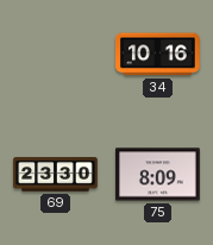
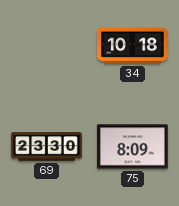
34: 10:16 -> 10:18 (133, 46)
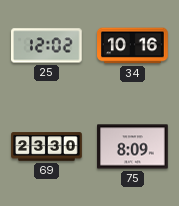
25: none -> 12:02 (47, 46)
34: 10:18 -> 10:16 (133, 46)
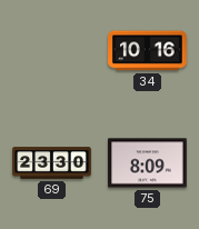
25: 12:02 -> none (47, 46)
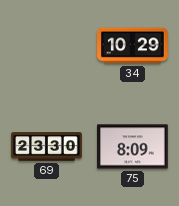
34: 10:16 -> 10:29 (133, 46)
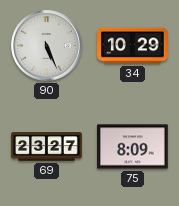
90: none -> 5:26 (47, 46)
69: 23:30 -> 23:27 (47, 147)
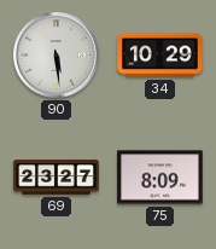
90: 5:26 -> 5:29 (57, 56)
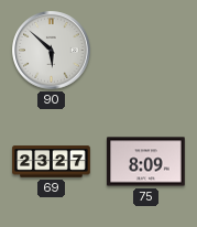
90: 5:29 -> 5:52 (52, 51)
34: 10:29 -> none (160, 56)
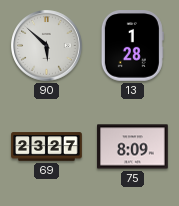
13: none -> 1:28 (132, 46)
